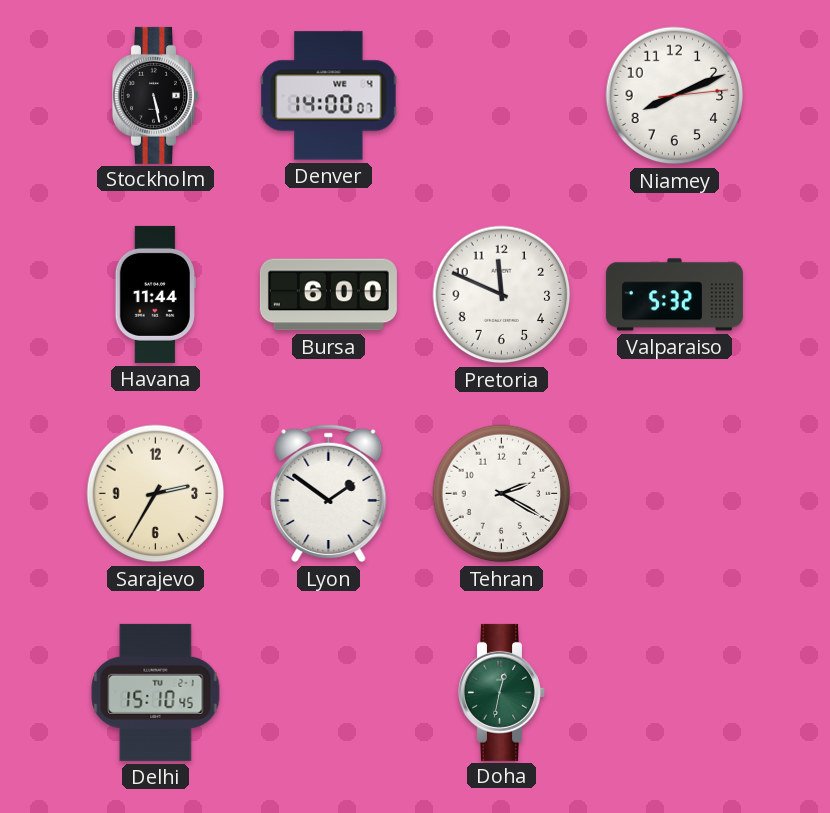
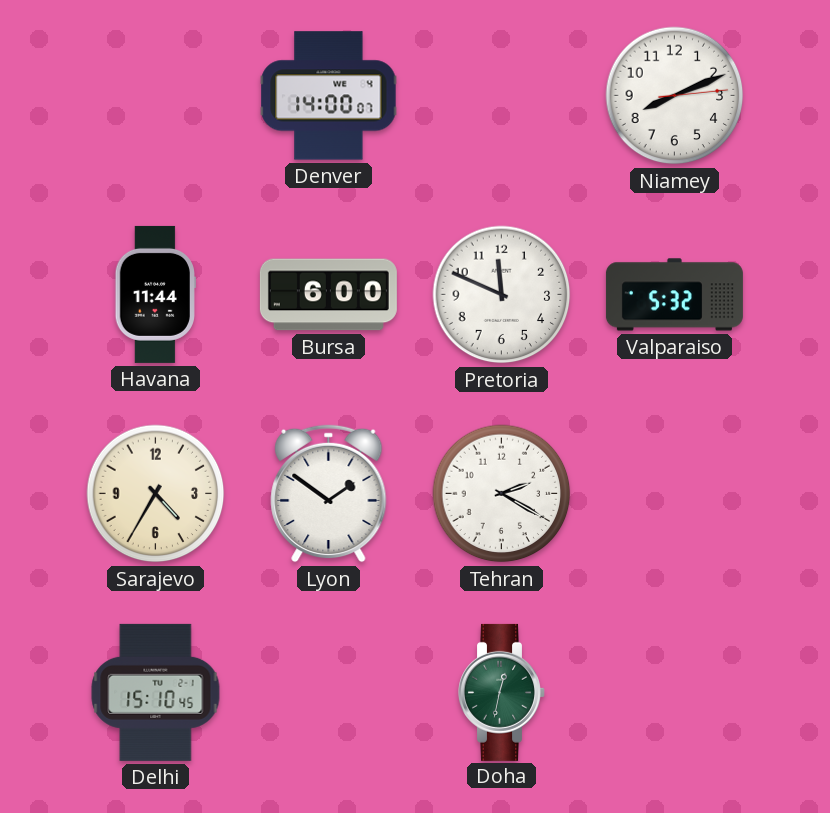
Stockholm: 5:28 -> none (156, 95)
Sarajevo: 2:35 -> 4:35 (156, 494)
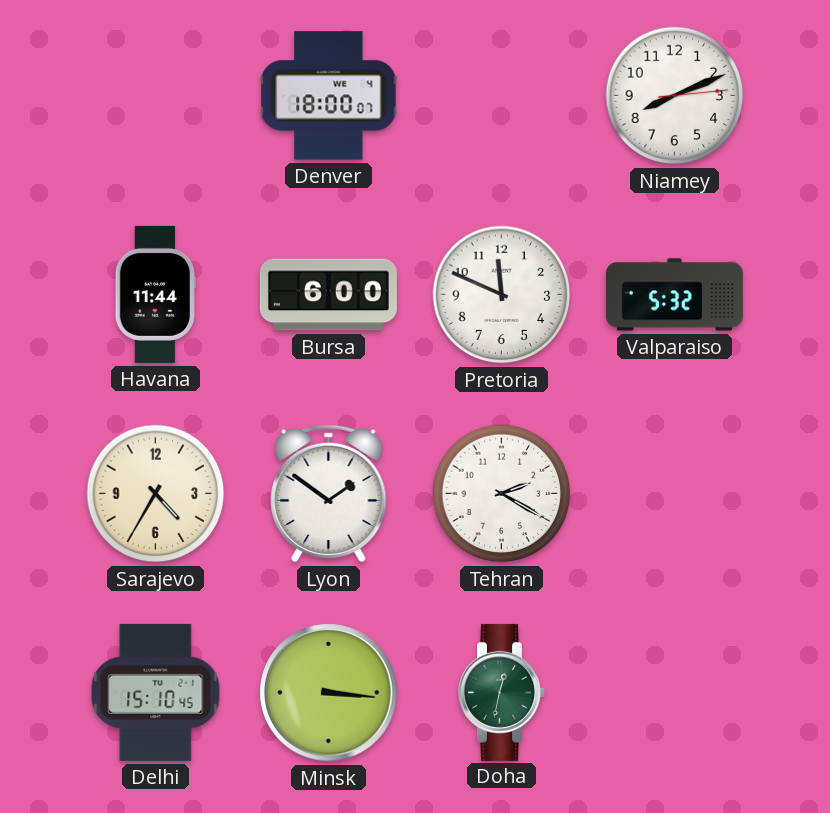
Denver: 14:00 -> 18:00 (329, 96)
Minsk: none -> 3:16 (329, 693)
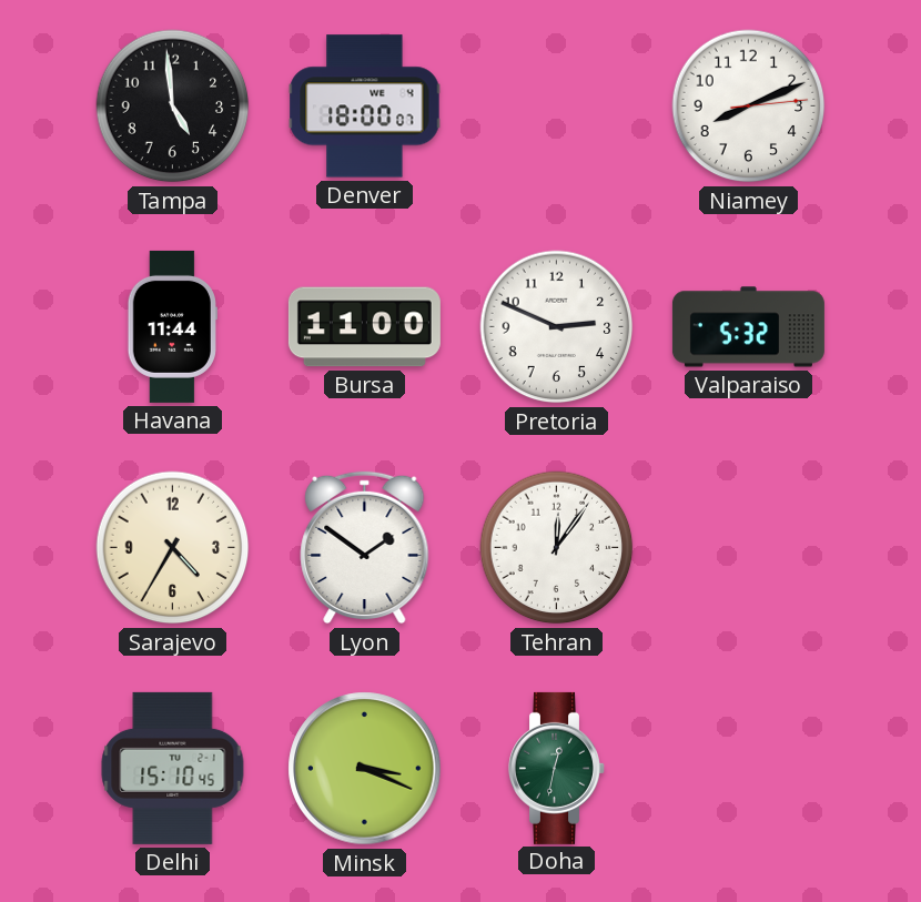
Tampa: none -> 4:59 (173, 107)
Bursa: 6:00 -> 11:00 (364, 327)
Pretoria: 11:49 -> 2:49 (557, 327)
Tehran: 2:20 -> 12:06 (557, 548)
Minsk: 3:16 -> 3:19 (365, 769)
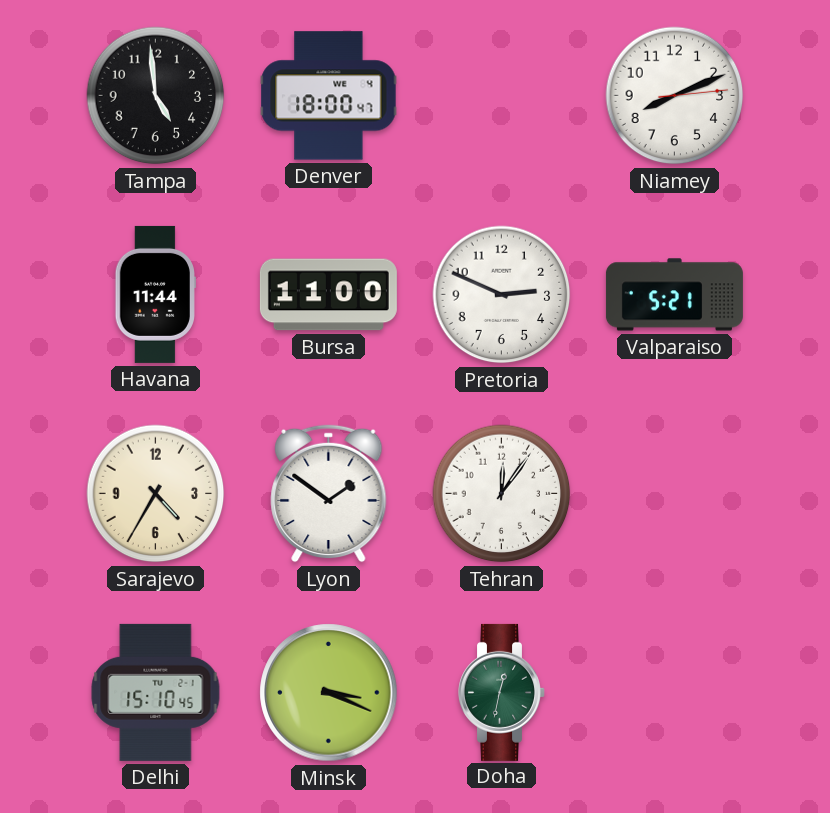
Denver: 18:00:07 -> 18:00:47 (329, 96)
Valparaiso: 5:32 -> 5:21 (674, 295)
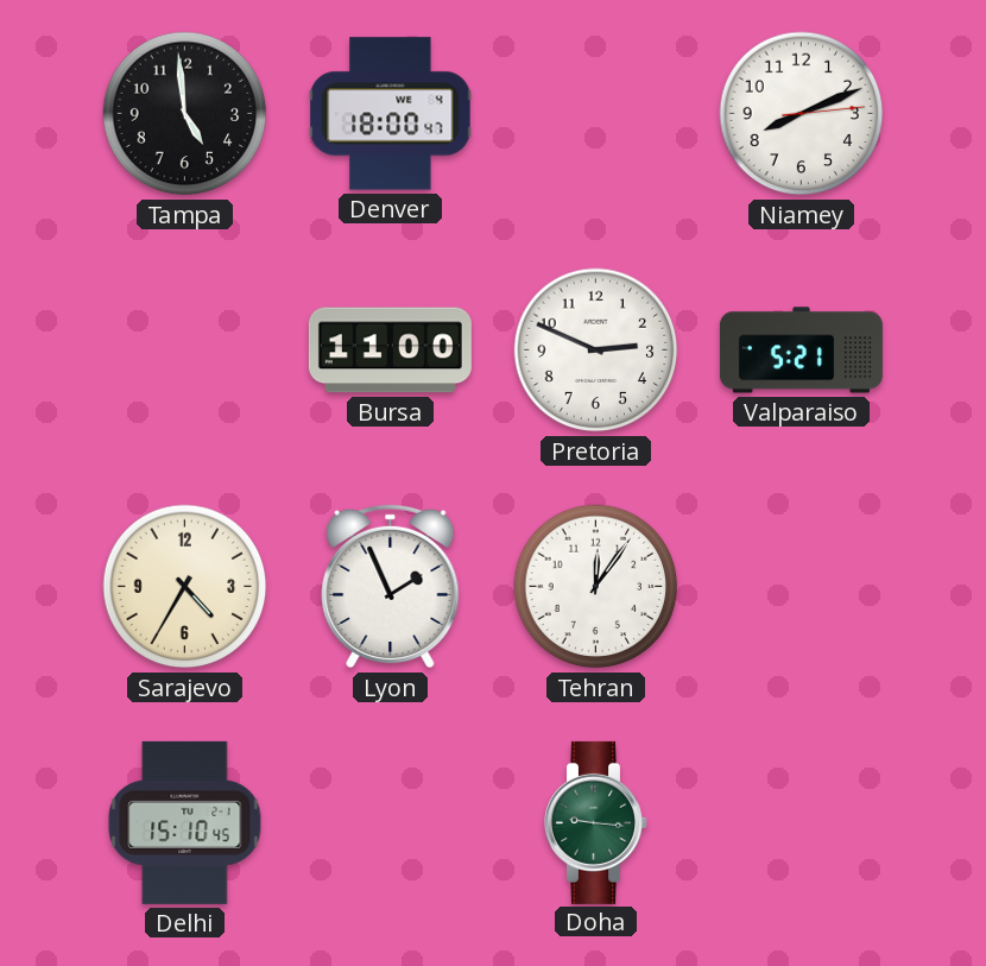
Havana: 11:44 -> none (155, 294)
Lyon: 1:51 -> 1:56 (391, 587)
Minsk: 3:19 -> none (329, 693)
Doha: 12:32 -> 9:16 (596, 822)
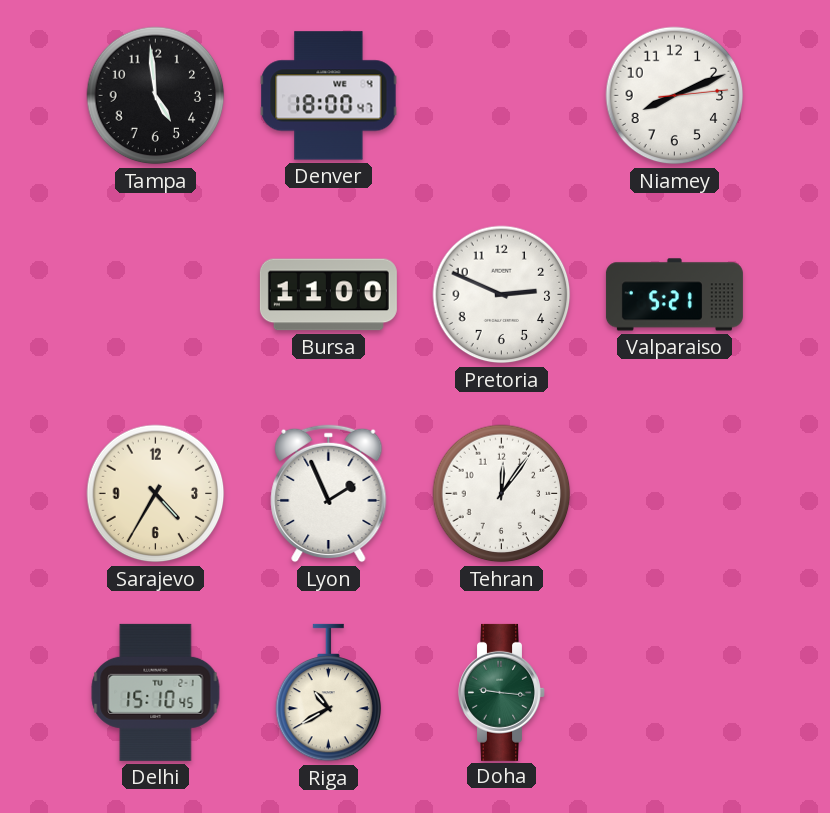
Riga: none -> 10:40 (329, 693)
